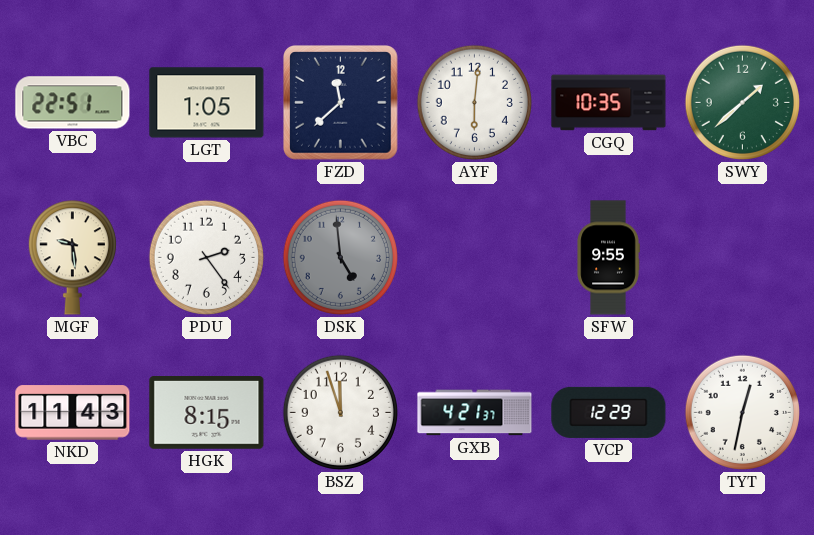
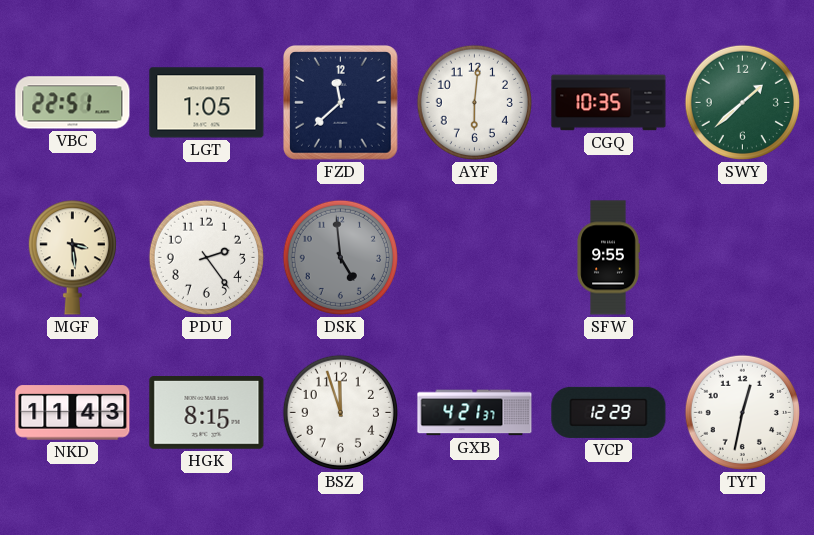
MGF: 9:29 -> 3:29 (72, 258)
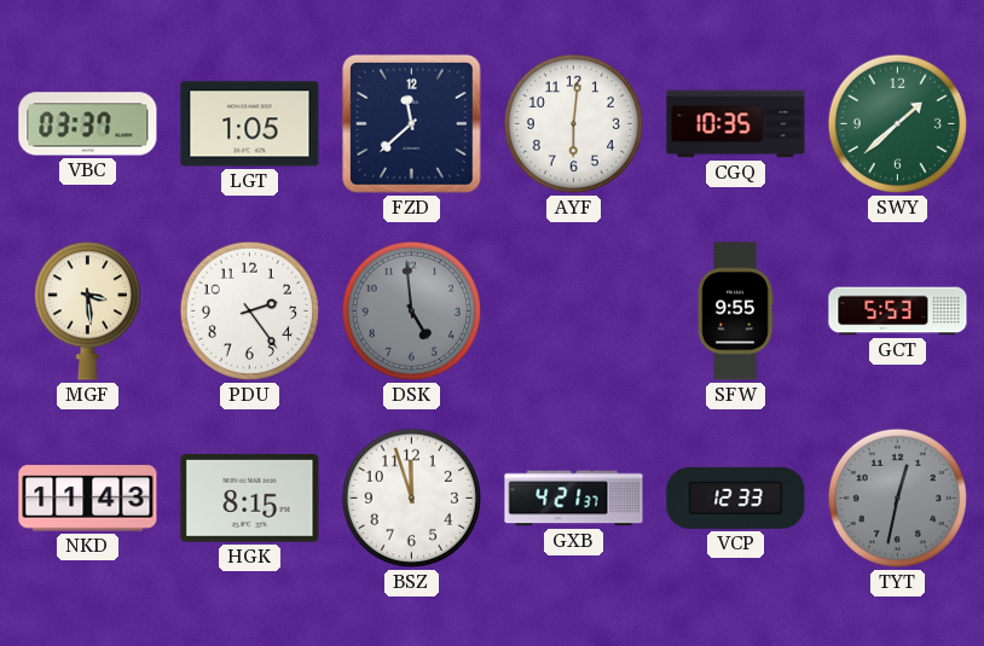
VBC: 22:51 -> 03:37 (88, 124)
GCT: none -> 5:53 (898, 312)
VCP: 12:29 -> 12:33 (736, 497)
TYT dial: white -> grey (897, 497)
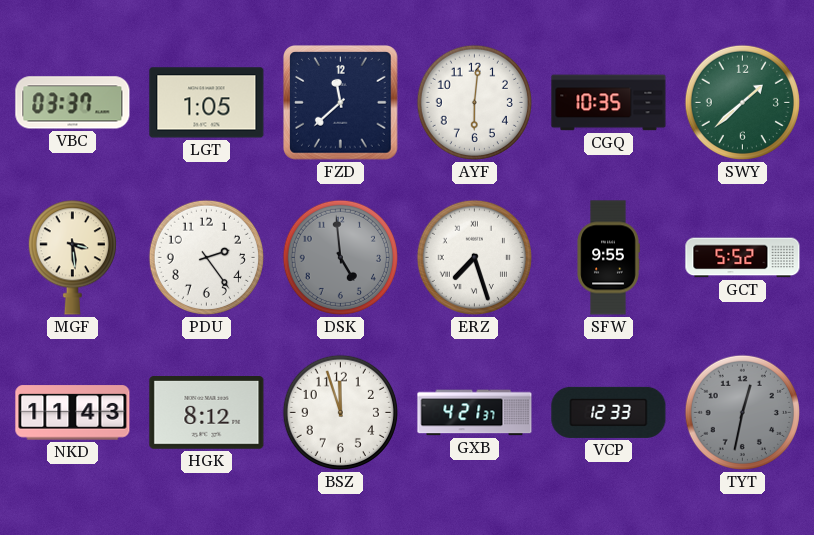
ERZ: none -> 7:27 (474, 257)
GCT: 5:53 -> 5:52 (743, 258)
HGK: 8:15 -> 8:12 (207, 413)
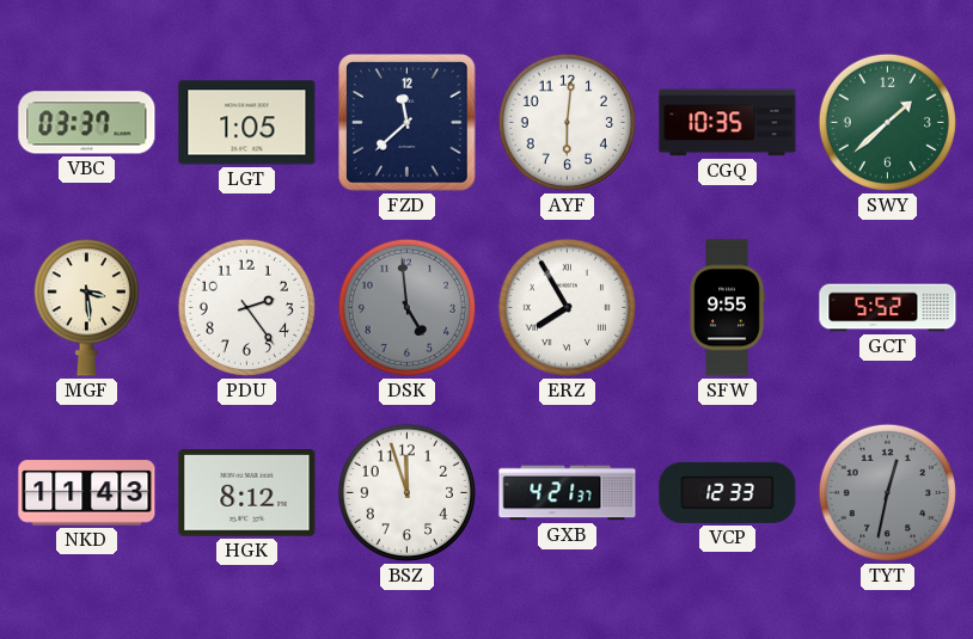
ERZ: 7:27 -> 7:55 (567, 307)
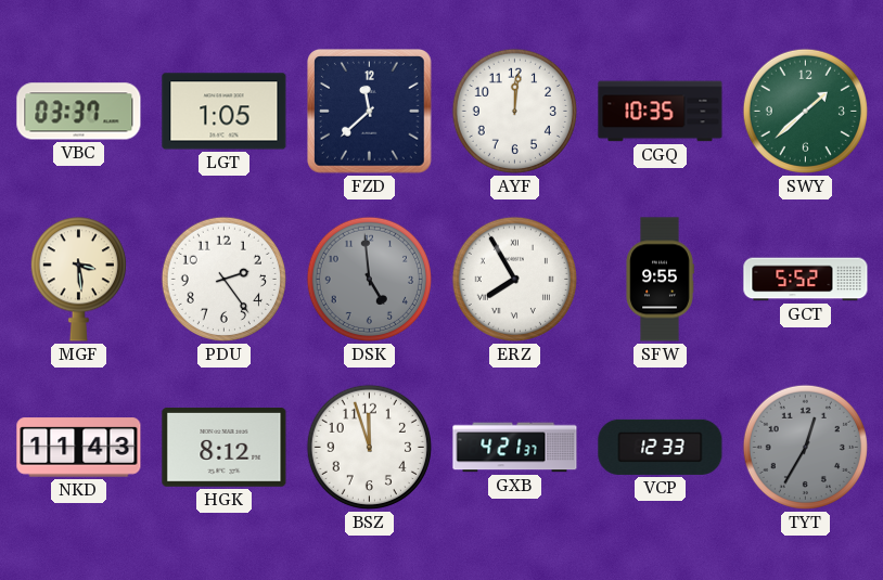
AYF: 6:01 -> 12:01 (514, 111)
TYT: 12:32 -> 12:35 (805, 447)
